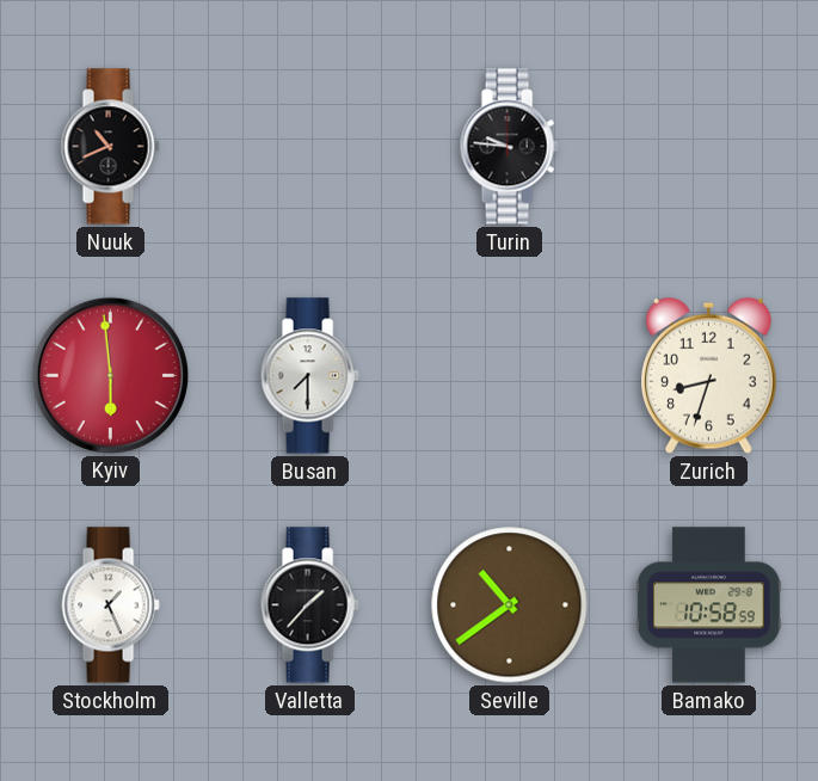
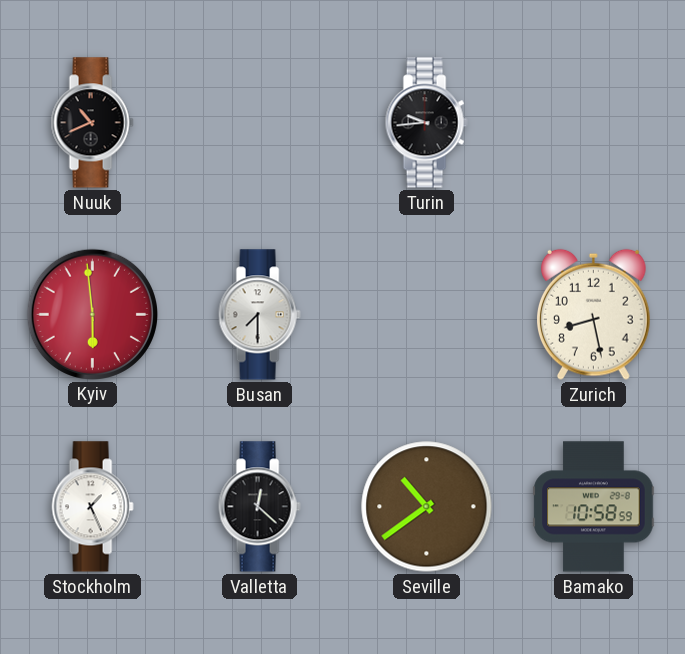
Turin: 9:46 -> 9:44 (426, 123)
Zurich: 8:33 -> 8:28 (594, 314)
Valletta: 1:37 -> 12:22 (259, 507)
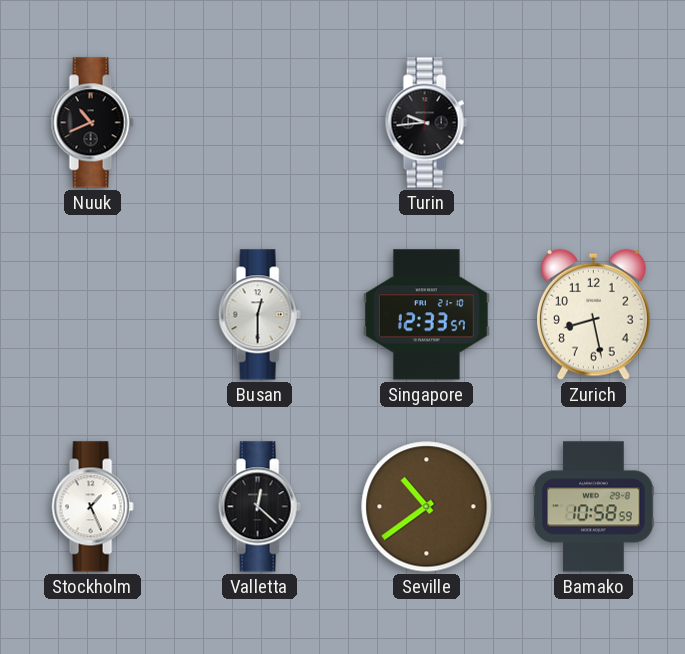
Kyiv: 5:59 -> none (92, 314)
Busan: 7:30 -> 12:30 (259, 315)
Singapore: none -> 12:33 (426, 315)
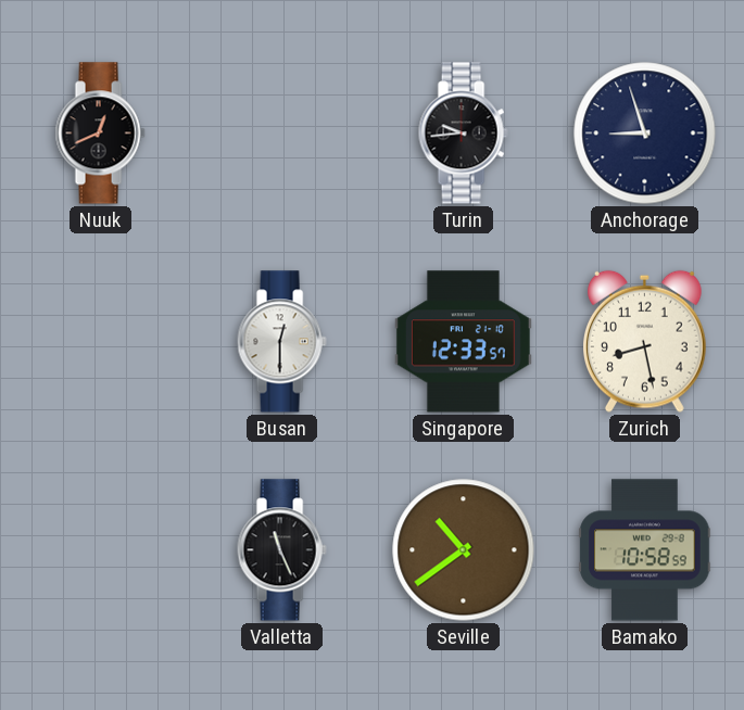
Nuuk: 10:41 -> 12:41 (100, 134)
Anchorage: none -> 8:57 (645, 134)
Stockholm: 1:26 -> none (92, 507)
Valletta: 12:22 -> 11:26 (281, 550)
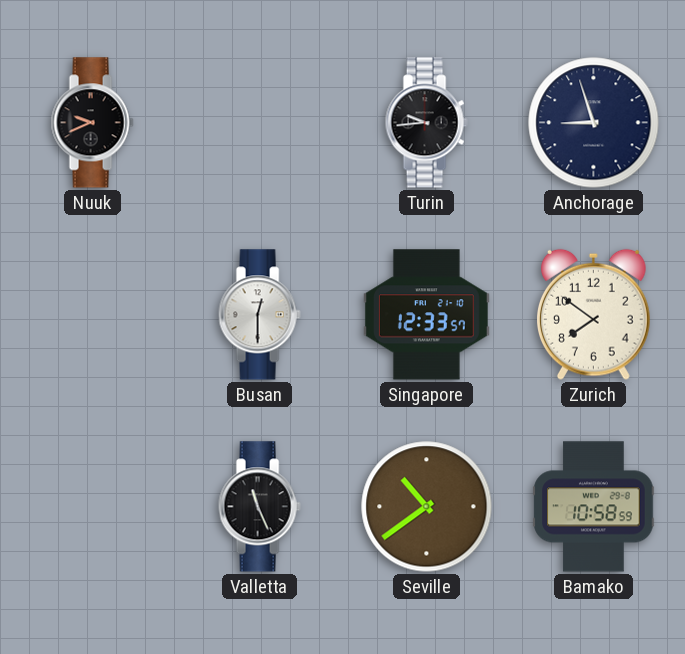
Nuuk: 12:41 -> 9:41 (92, 123)
Zurich: 8:28 -> 7:51 (594, 314)
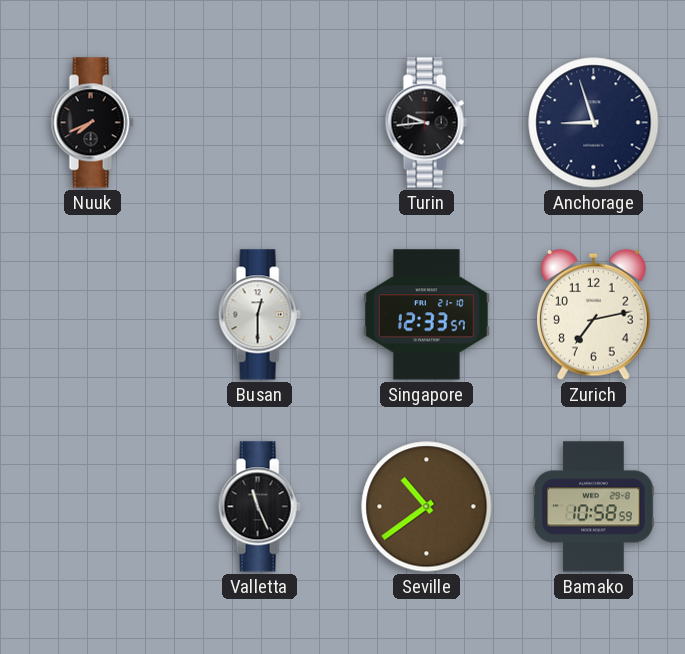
Nuuk: 9:41 -> 7:41 (92, 123)
Zurich: 7:51 -> 7:13 (594, 314)
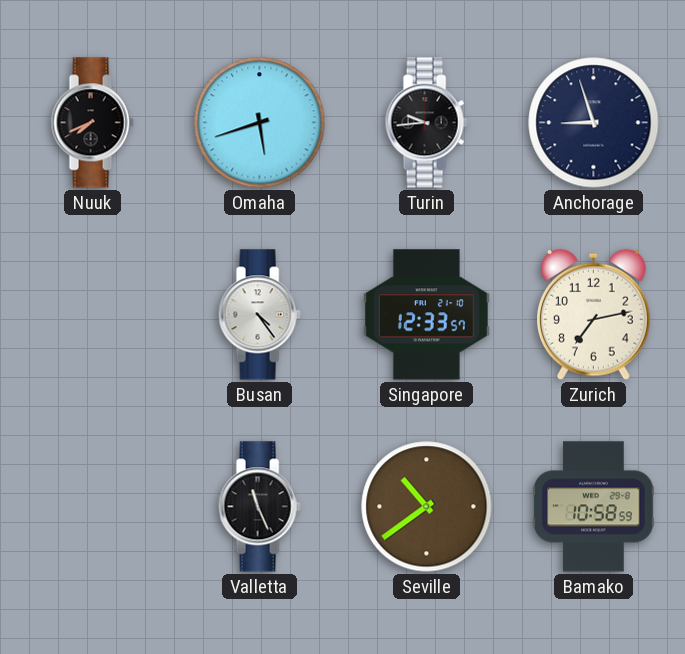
Omaha: none -> 5:42 (260, 123)
Busan: 12:30 -> 4:24 (259, 315)
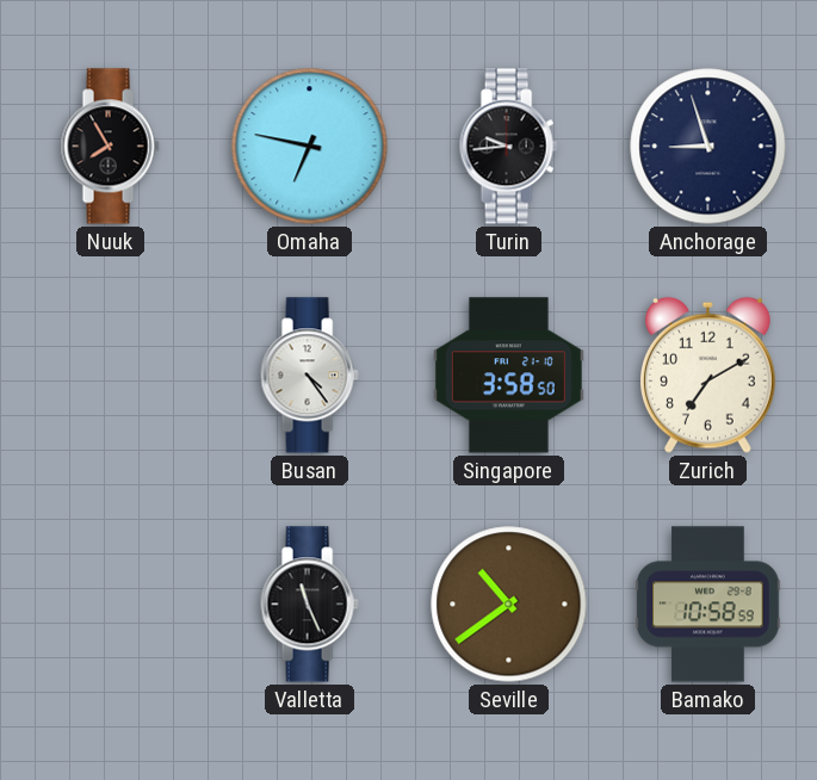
Nuuk: 7:41 -> 7:55 (110, 147)
Omaha: 5:42 -> 6:47 (310, 147)
Singapore: 12:33 -> 3:58 (508, 376)
Zurich: 7:13 -> 7:10 (708, 374)
